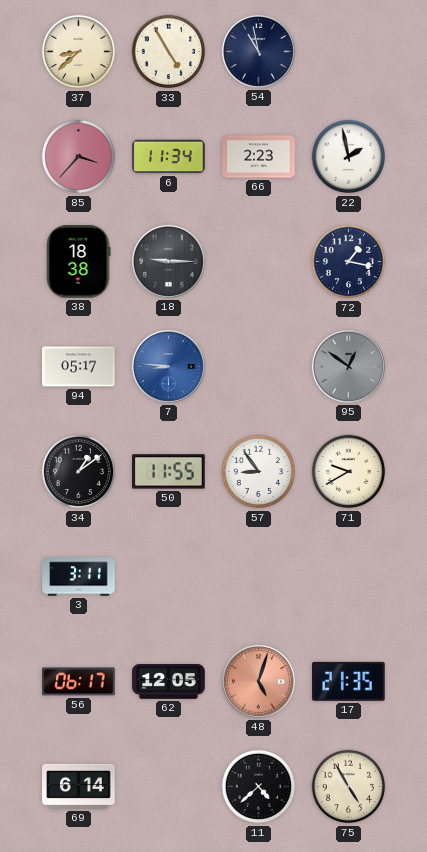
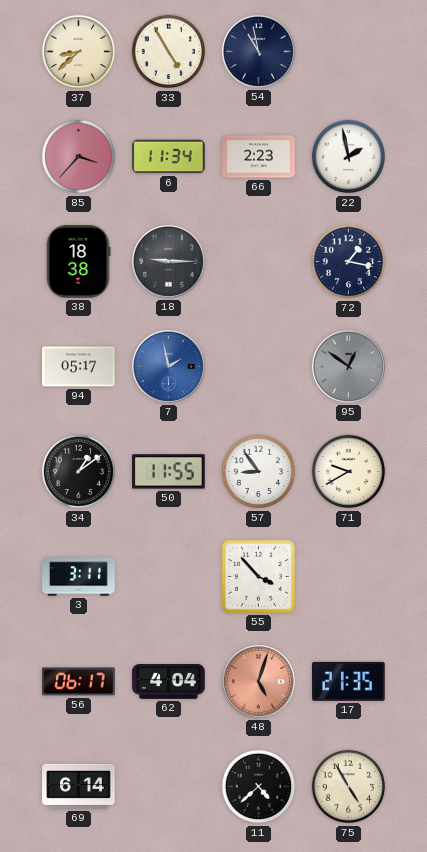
7: 8:46 -> 1:58 (168, 366)
55: none -> 3:53 (258, 576)
62: 12:05 -> 4:04 (169, 682)
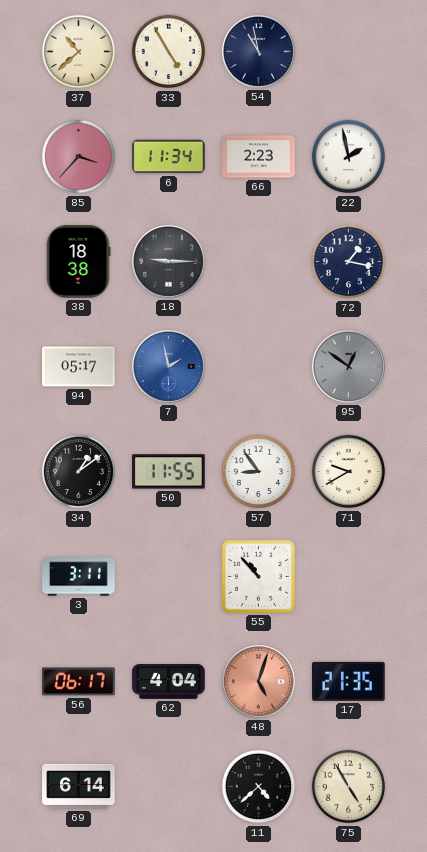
37: 8:38 -> 10:38 (79, 52)
55: 3:53 -> 10:53 (258, 576)
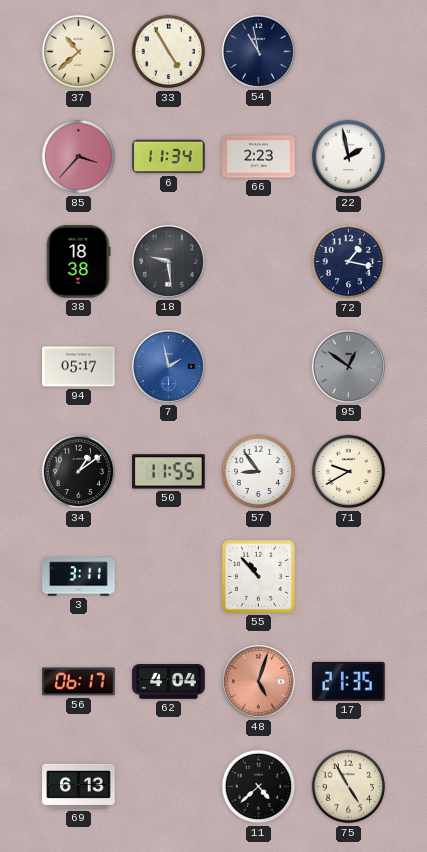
18: 9:15 -> 9:29 (168, 261)
69: 6:14 -> 6:13 (79, 786)
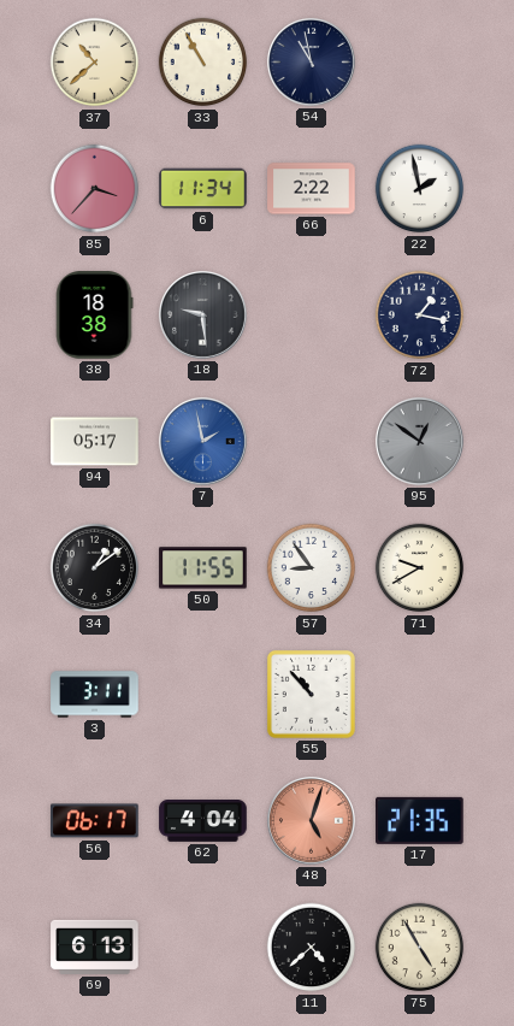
33: 4:55 -> 10:55 (203, 63)
66: 2:23 -> 2:22 (312, 189)
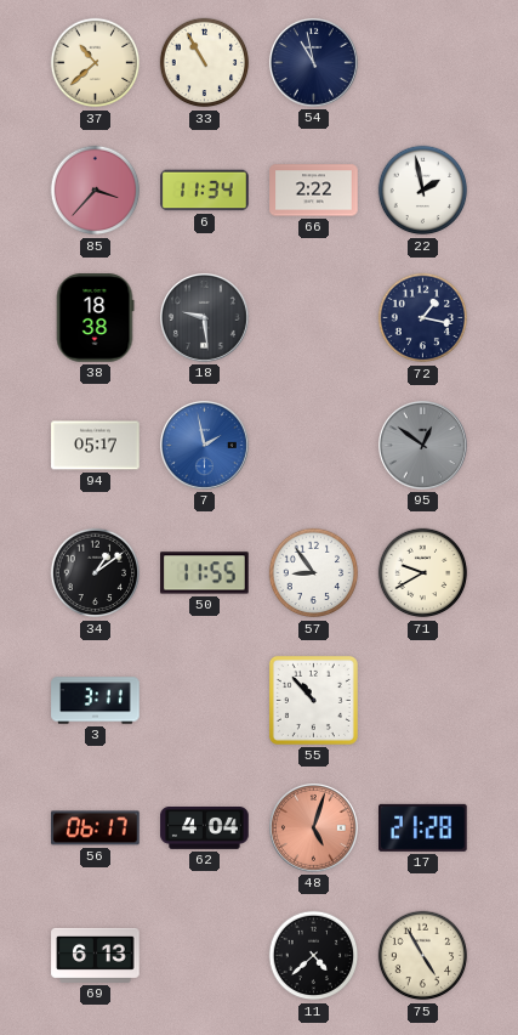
17: 21:35 -> 21:28 (423, 827)
